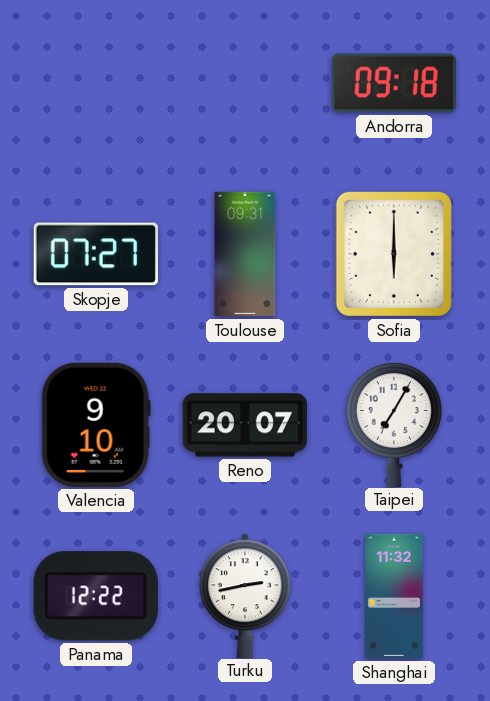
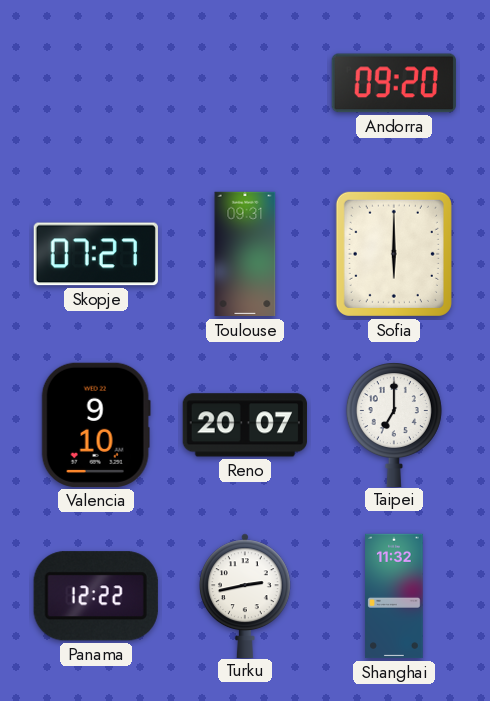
Andorra: 09:18 -> 09:20 (394, 83)
Taipei: 7:05 -> 7:00 (394, 424)
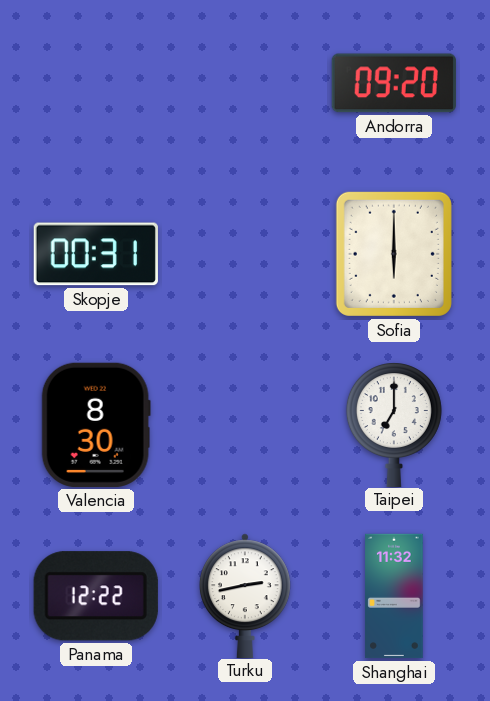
Skopje: 07:27 -> 00:31 (96, 254)
Toulouse: 09:31 -> none (245, 254)
Valencia: 9:10 -> 8:30 (96, 425)
Reno: 20:07 -> none (245, 425)
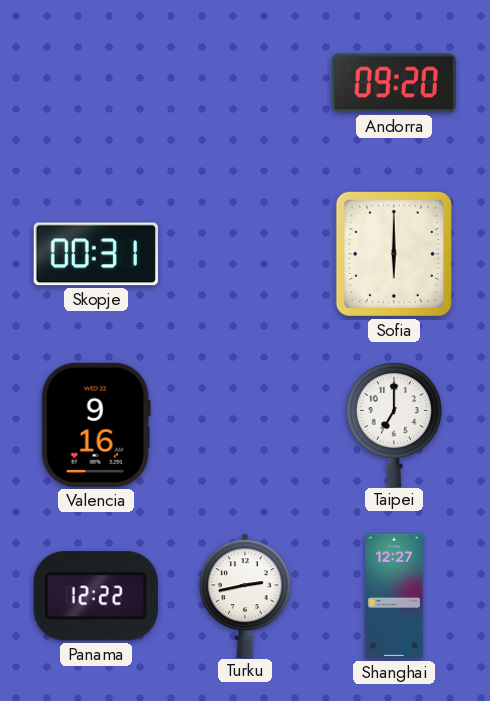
Valencia: 8:30 -> 9:16 (96, 425)
Shanghai: 11:32 -> 12:27 (394, 596)
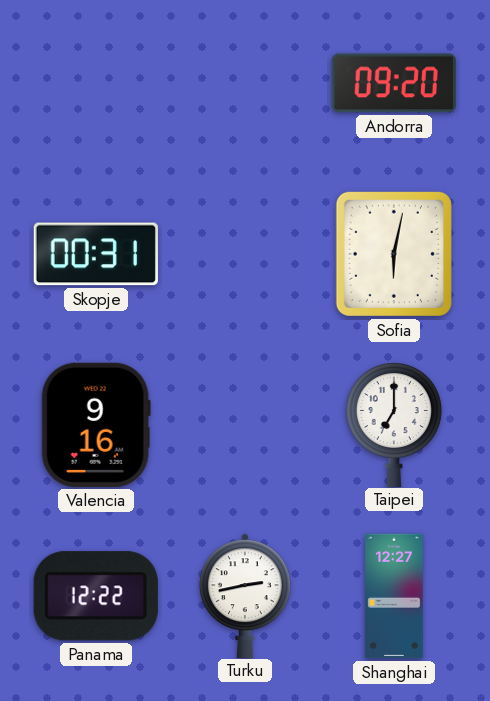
Sofia: 6:00 -> 6:02 (394, 254)
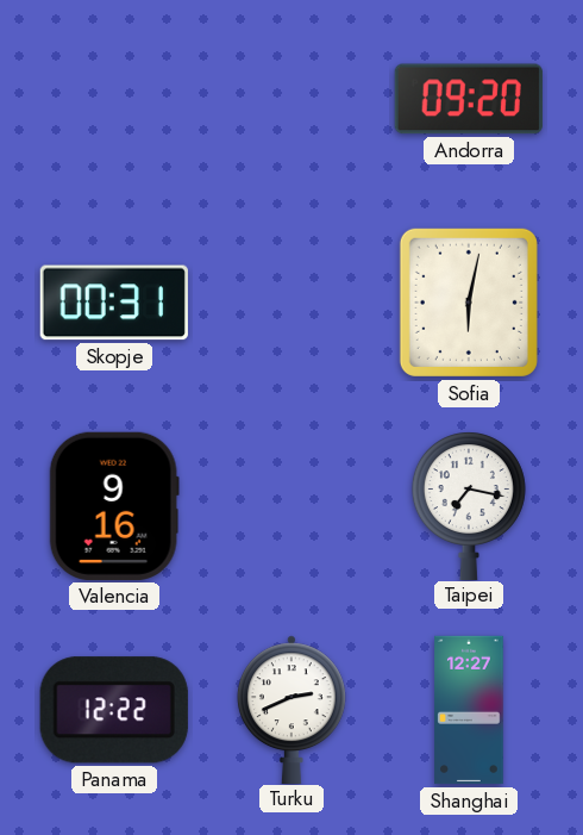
Taipei: 7:00 -> 7:17 (469, 505)
Turku: 2:43 -> 2:41 (293, 709)
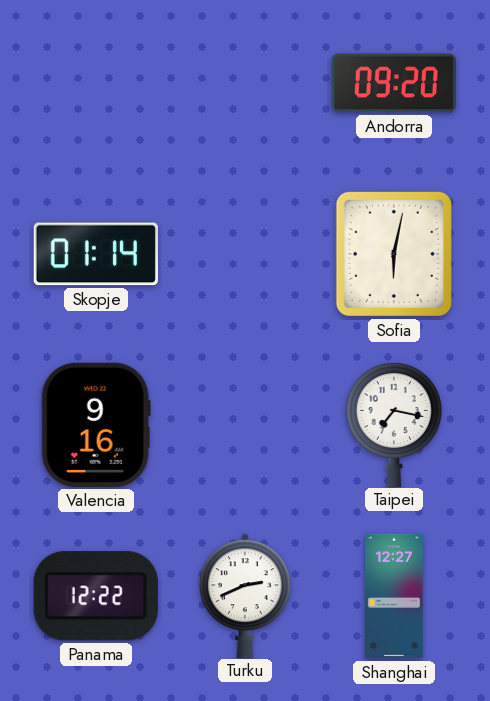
Skopje: 00:31 -> 01:14 (96, 254)
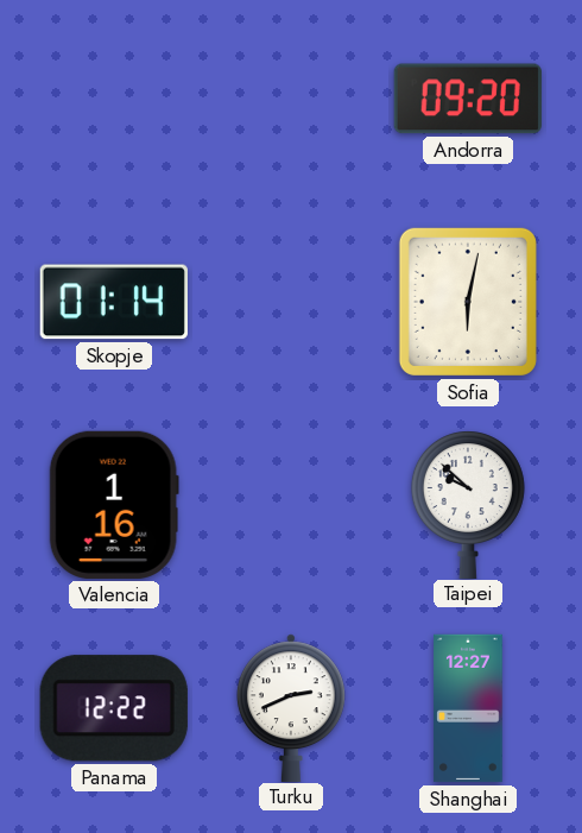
Valencia: 9:16 -> 1:16 (114, 505)
Taipei: 7:17 -> 9:52 (468, 504)
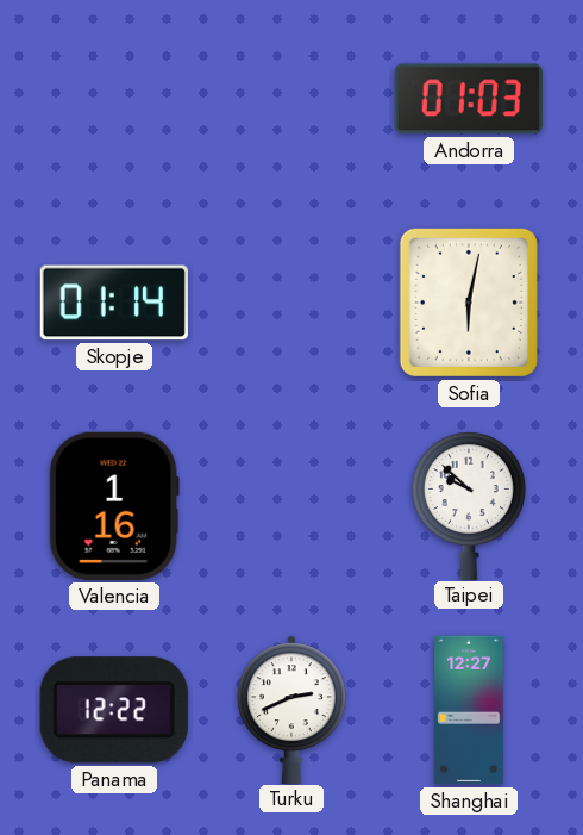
Andorra: 09:20 -> 01:03 (469, 99)
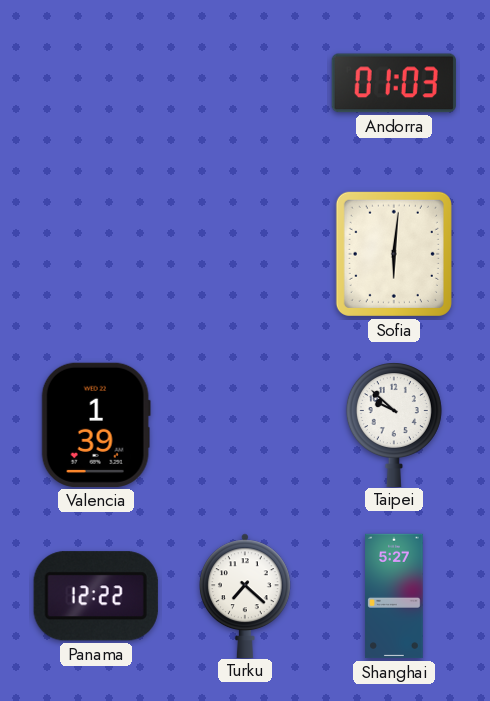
Skopje: 01:14 -> none (114, 303)
Sofia: 6:02 -> 6:01 (394, 254)
Valencia: 1:16 -> 1:39 (96, 425)
Turku: 2:41 -> 7:22 (246, 595)
Shanghai: 12:27 -> 5:27 (394, 596)
